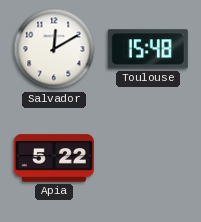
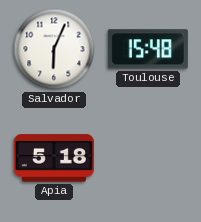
Salvador: 12:10 -> 6:04 (54, 49)
Apia: 5:22 -> 5:18 (54, 158)
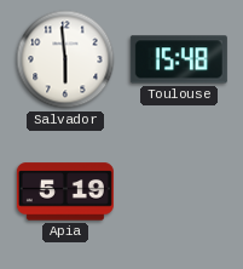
Salvador: 6:04 -> 5:59 (65, 59)
Apia: 5:18 -> 5:19 (65, 191)
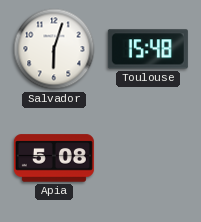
Salvador: 5:59 -> 6:03 (54, 49)
Apia: 5:19 -> 5:08 (54, 158)
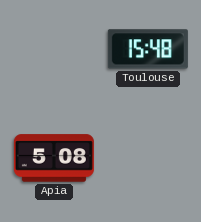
Salvador: 6:03 -> none (54, 49)
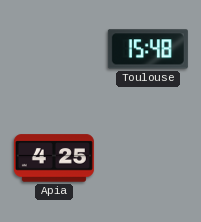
Apia: 5:08 -> 4:25 (54, 158)
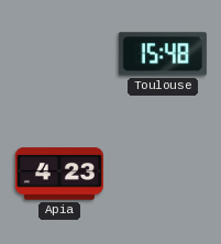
Apia: 4:25 -> 4:23 (59, 174)
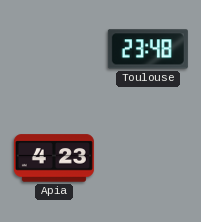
Toulouse: 15:48 -> 23:48 (148, 49)
